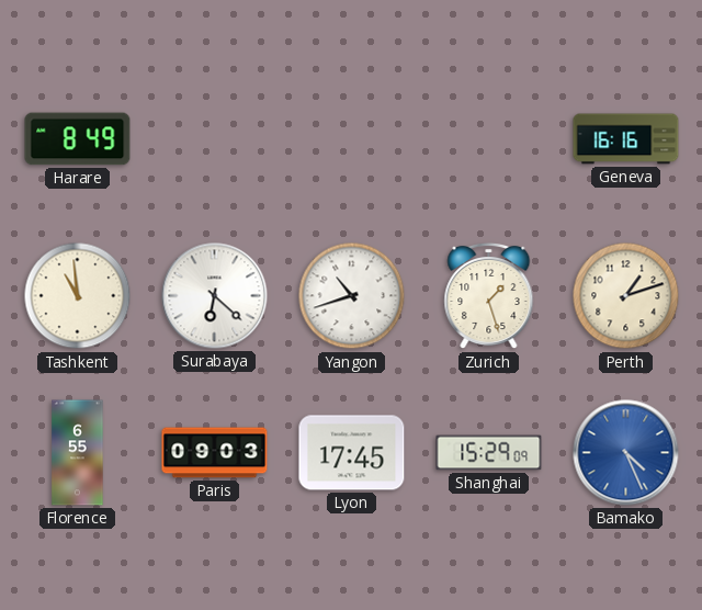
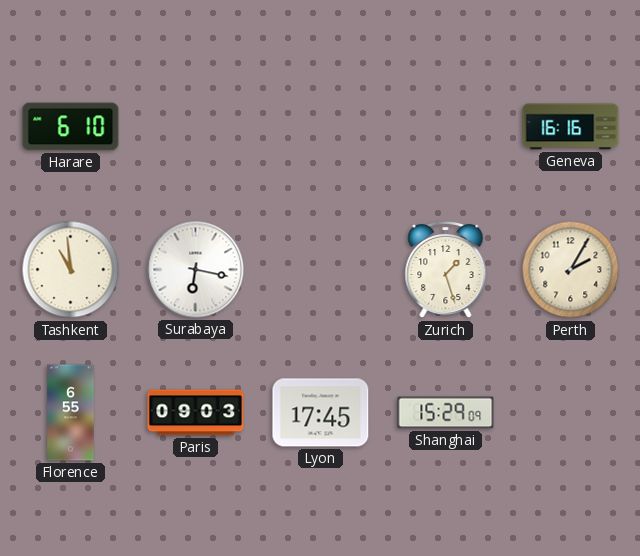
Harare: 8:49 -> 6:10 (71, 127)
Surabaya: 6:22 -> 6:17 (196, 270)
Yangon: 10:42 -> none (352, 296)
Perth: 1:12 -> 2:05 (571, 270)
Bamako: 4:26 -> none (626, 453)
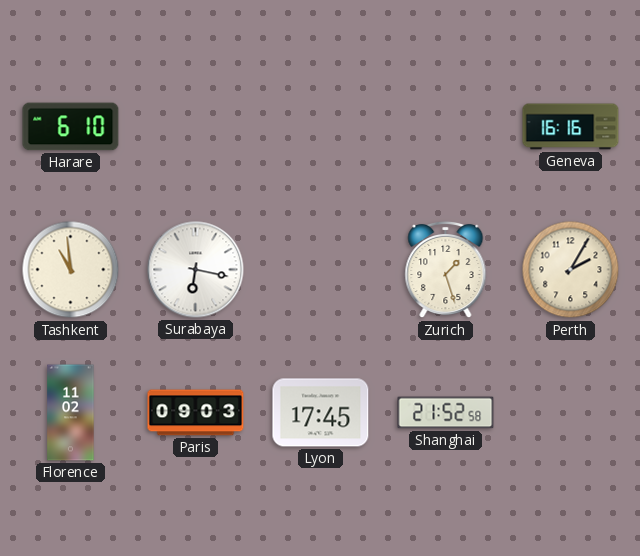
Florence: 6:55 -> 11:02 (71, 413)
Shanghai: 15:29 -> 21:52 (446, 413)
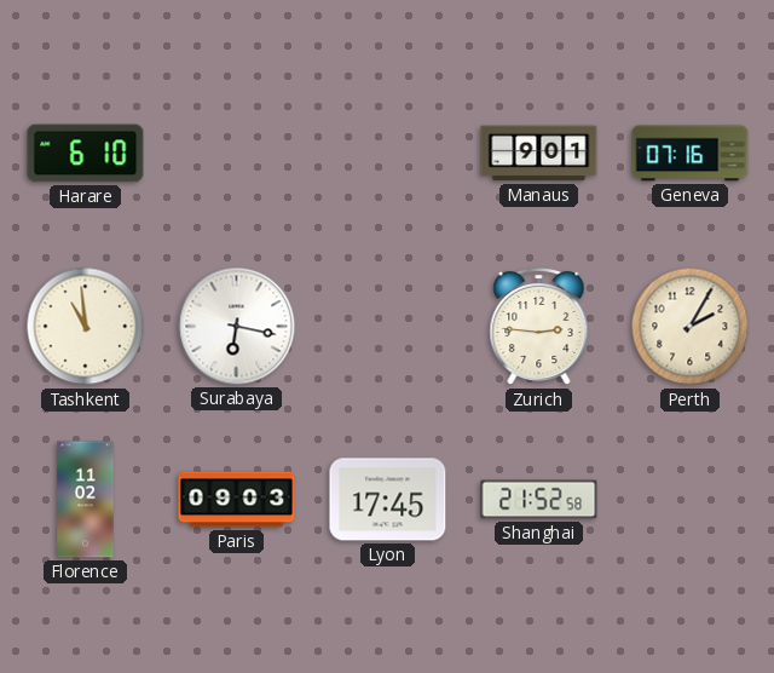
Manaus: none -> 9:01 (539, 154)
Geneva: 16:16 -> 07:16 (691, 154)
Zurich: 1:27 -> 2:46 (539, 327)
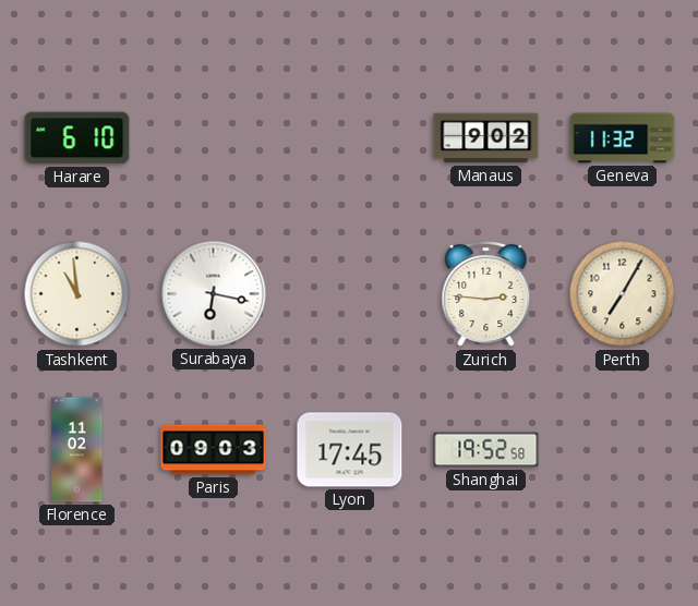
Manaus: 9:01 -> 9:02 (486, 138)
Geneva: 07:16 -> 11:32 (623, 138)
Perth: 2:05 -> 7:05 (623, 294)
Shanghai: 21:52 -> 19:52 (486, 450)
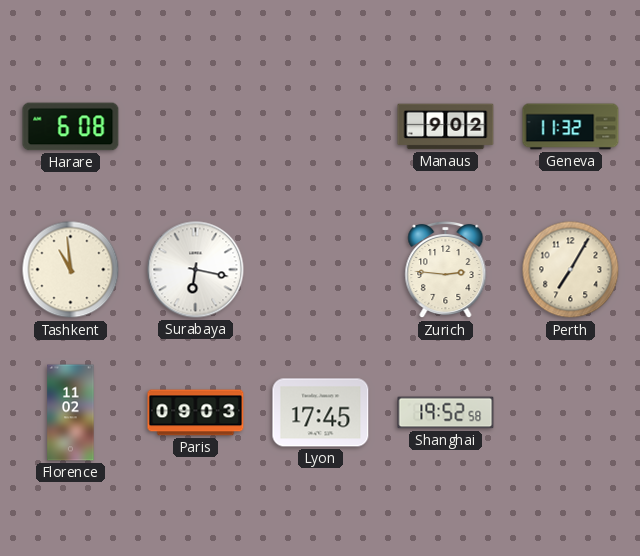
Harare: 6:10 -> 6:08 (71, 127)
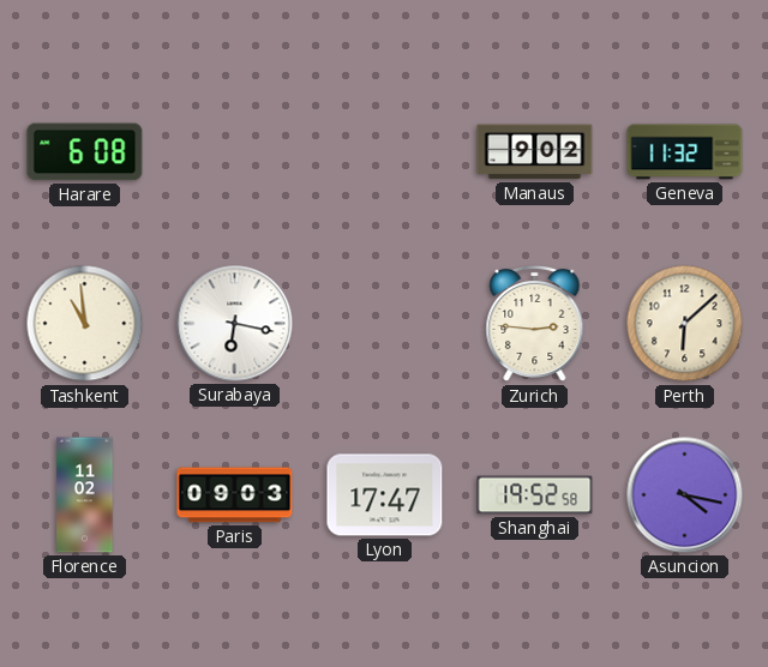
Perth: 7:05 -> 6:08 (685, 324)
Lyon: 17:45 -> 17:47 (385, 495)
Asuncion: none -> 4:17 (685, 495)
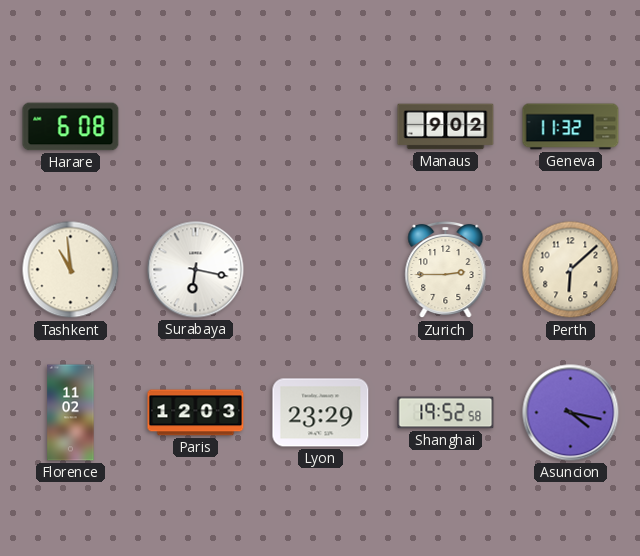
Zurich: 2:46 -> 2:45 (446, 270)
Paris: 09:03 -> 12:03 (196, 413)
Lyon: 17:47 -> 23:29 (321, 413)
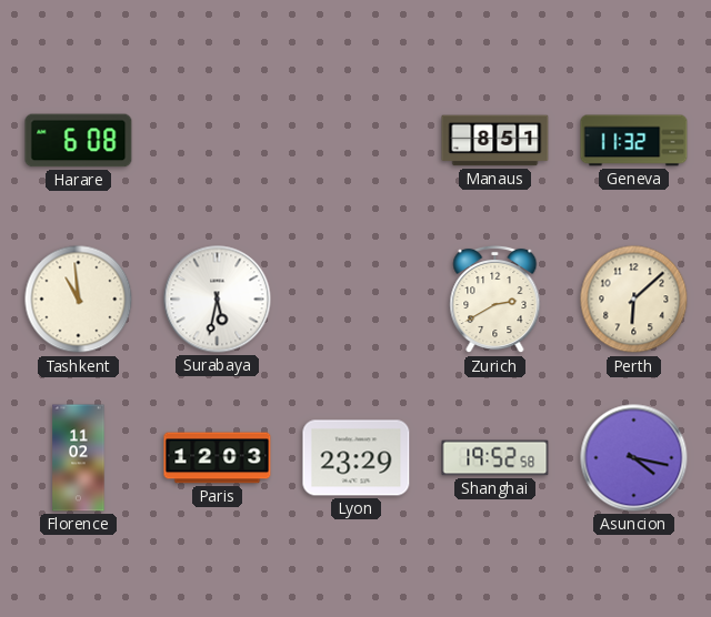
Manaus: 9:02 -> 8:51 (495, 141)
Surabaya: 6:17 -> 5:32 (218, 300)
Zurich: 2:45 -> 2:40 (495, 300)
